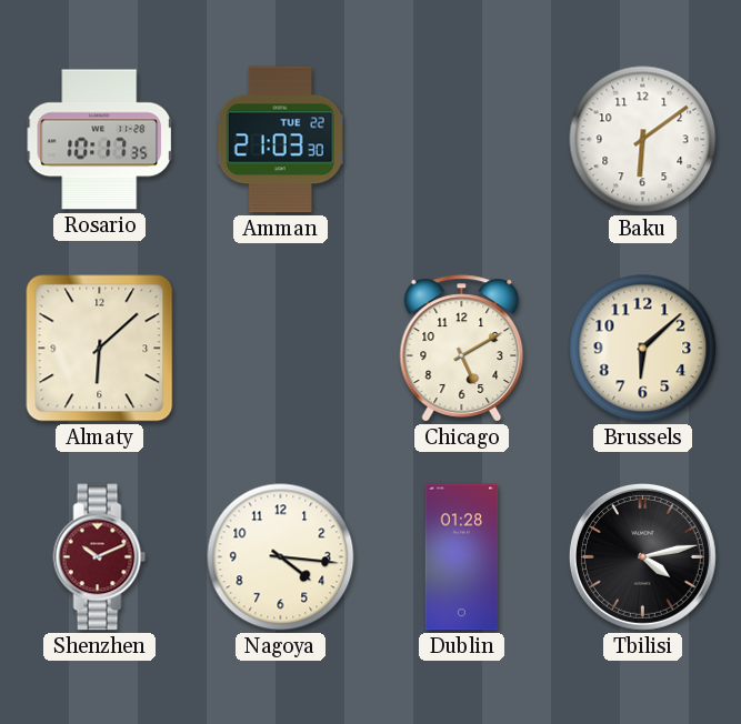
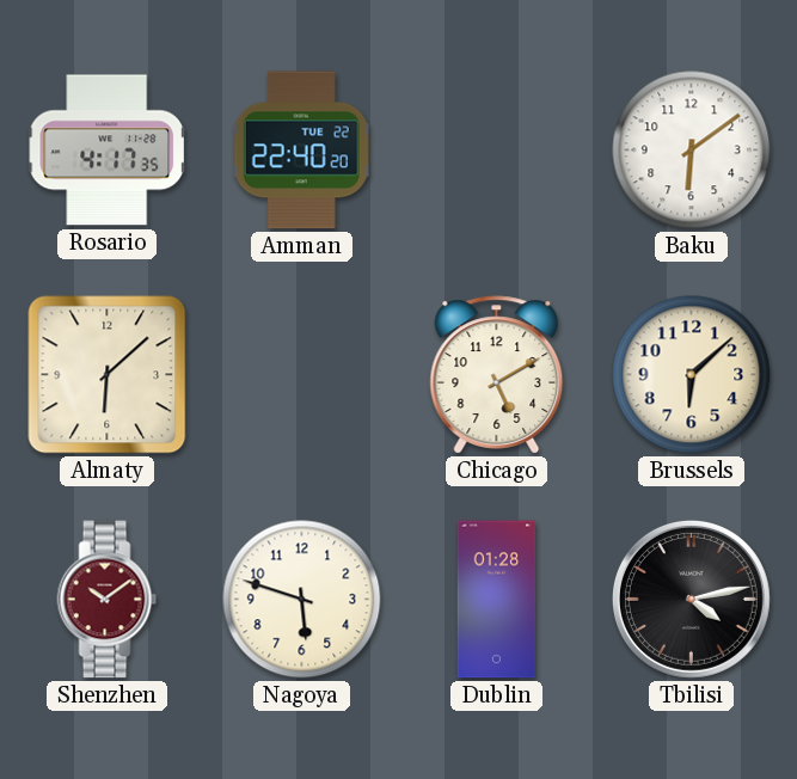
Rosario: 10:17 -> 4:17 (108, 151)
Amman: 21:03 -> 22:40 (301, 151)
Shenzhen: 10:11 -> 10:09 (108, 600)
Nagoya: 4:16 -> 5:48 (302, 600)
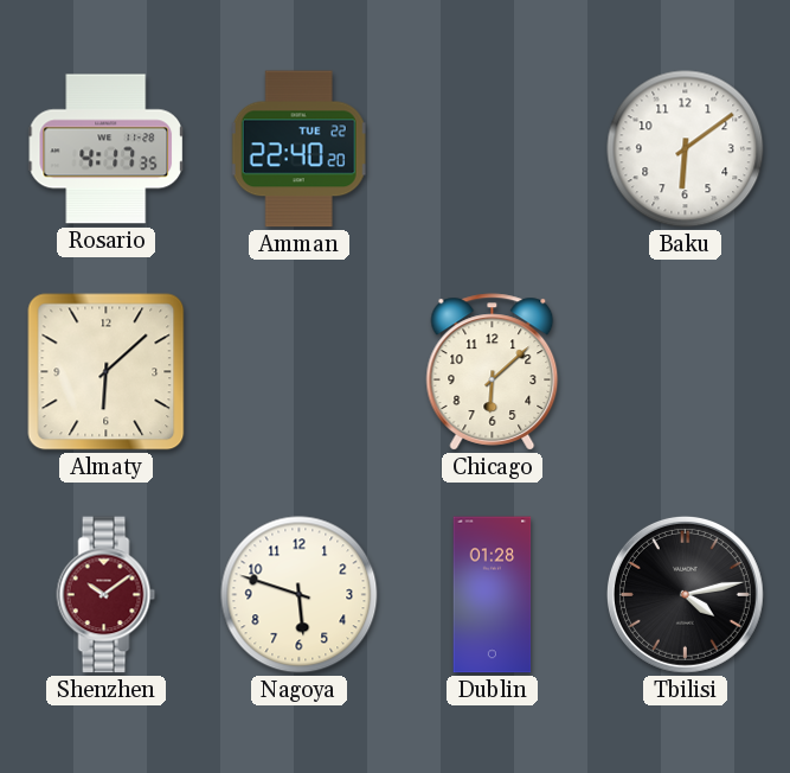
Chicago: 5:10 -> 6:08 (493, 372)
Brussels: 6:08 -> none (692, 375)
